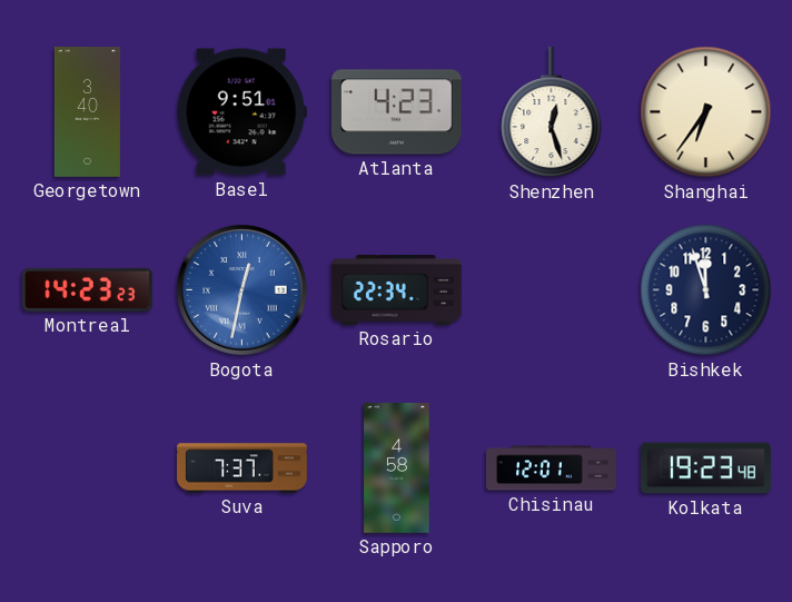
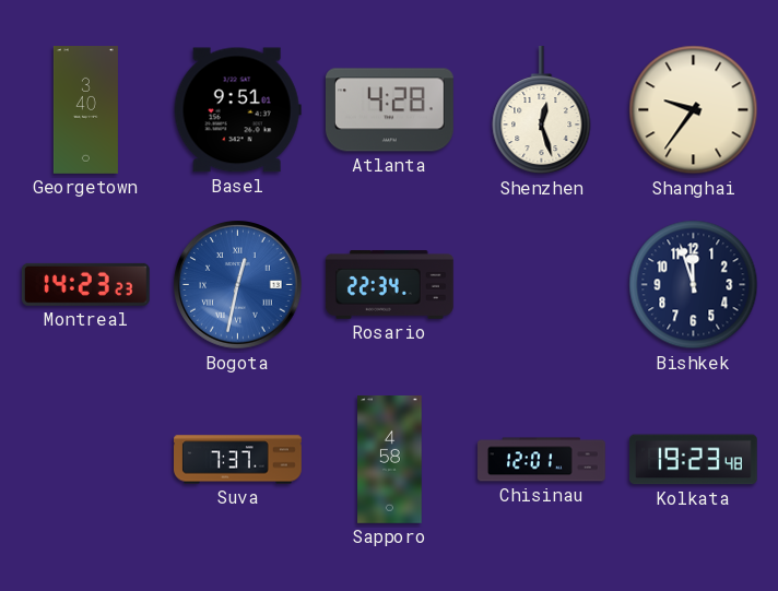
Atlanta: 4:23 -> 4:28 (389, 110)
Shanghai: 6:36 -> 9:36 (694, 110)
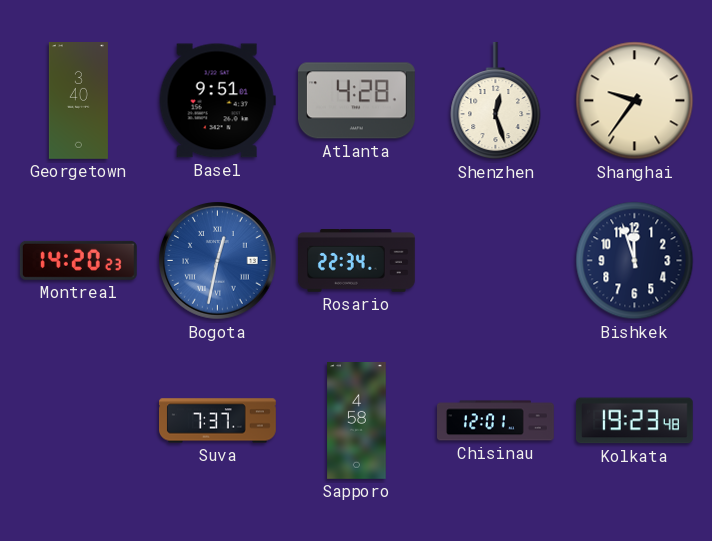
Montreal: 14:23 -> 14:20 (78, 260)
